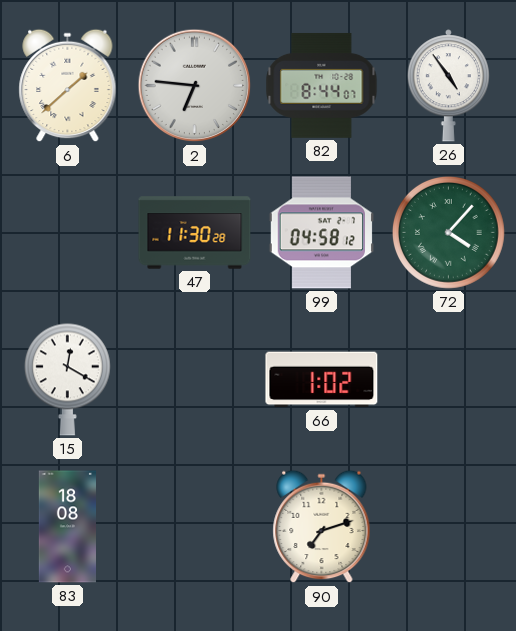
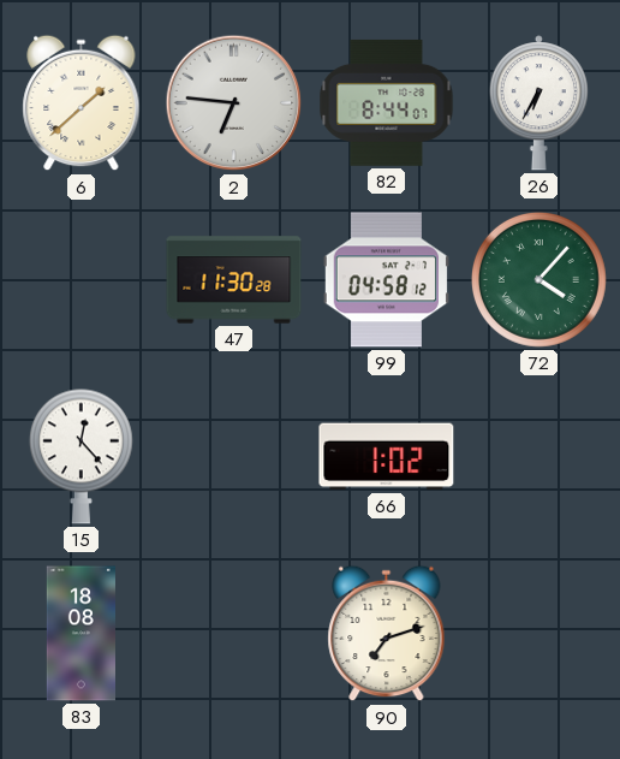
26: 4:54 -> 6:35 (538, 103)
15: 12:20 -> 12:23 (81, 456)
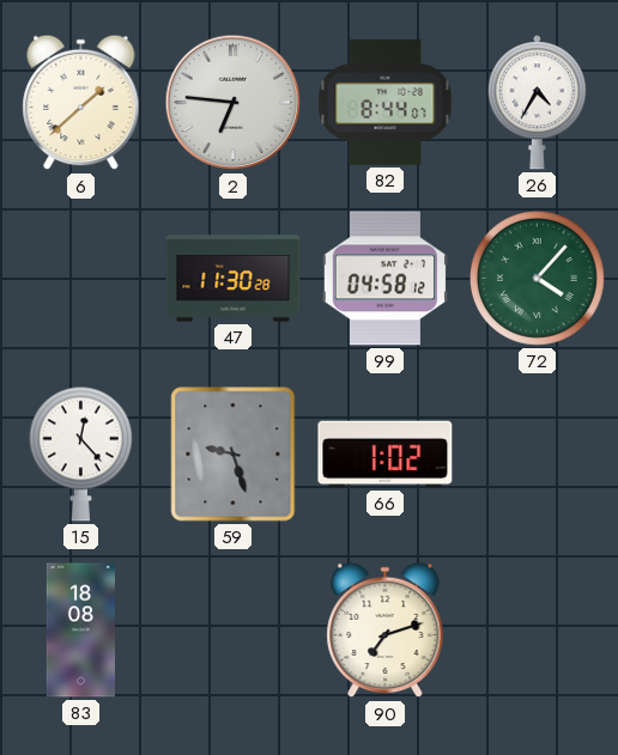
26: 6:35 -> 4:35 (537, 103)
59: none -> 9:27 (234, 455)
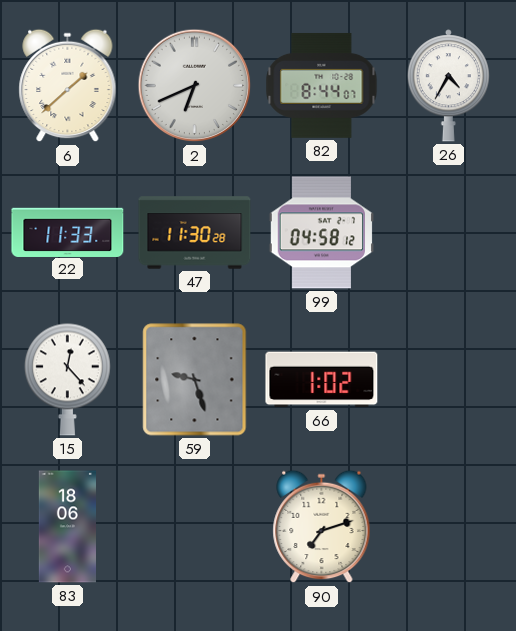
2: 6:46 -> 6:41 (195, 86)
22: none -> 11:33 (68, 232)
72: 4:07 -> none (537, 278)
83: 18:08 -> 18:06 (67, 527)
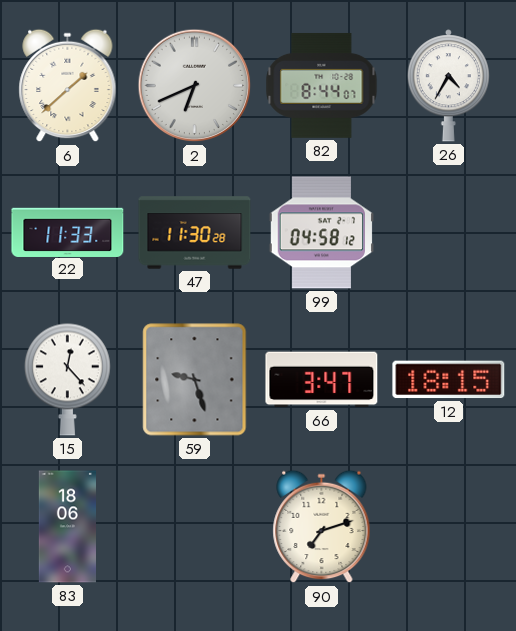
66: 1:02 -> 3:47 (322, 380)
12: none -> 18:15 (449, 380)
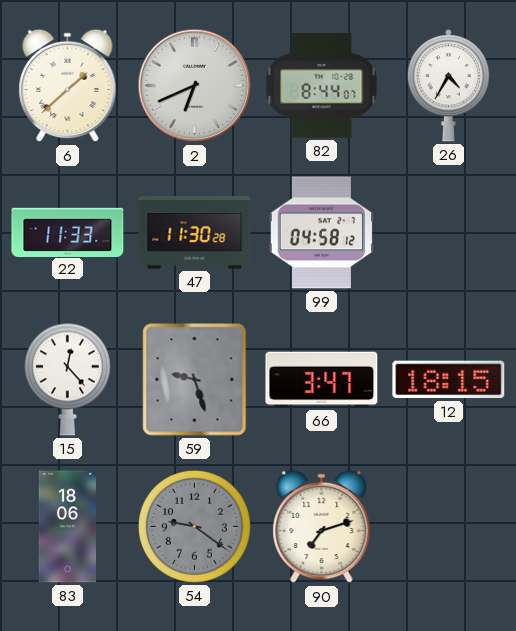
54: none -> 9:21 (194, 526)
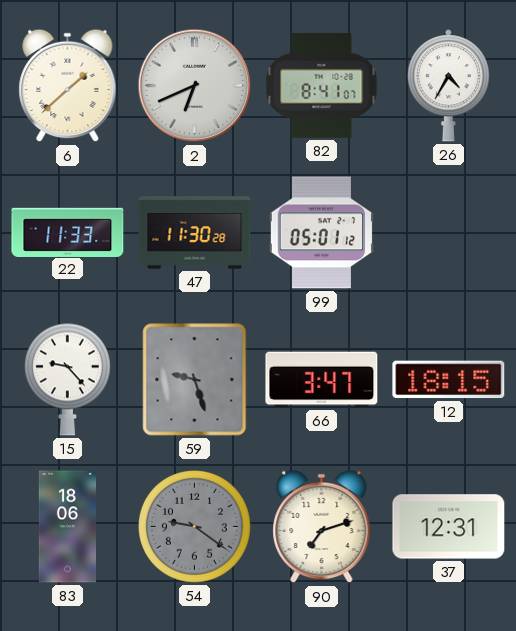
82: 8:44 -> 8:41 (322, 85)
99: 04:58 -> 05:01 (321, 233)
15: 12:23 -> 9:23 (67, 379)
37: none -> 12:31 (449, 527)
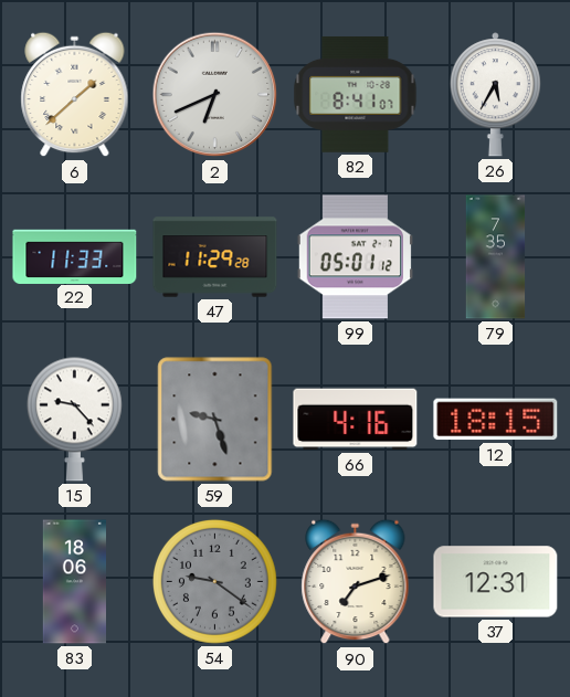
26: 4:35 -> 5:35 (495, 95)
47: 11:30 -> 11:29 (215, 257)
79: none -> 7:35 (496, 257)
66: 3:47 -> 4:16 (356, 420)
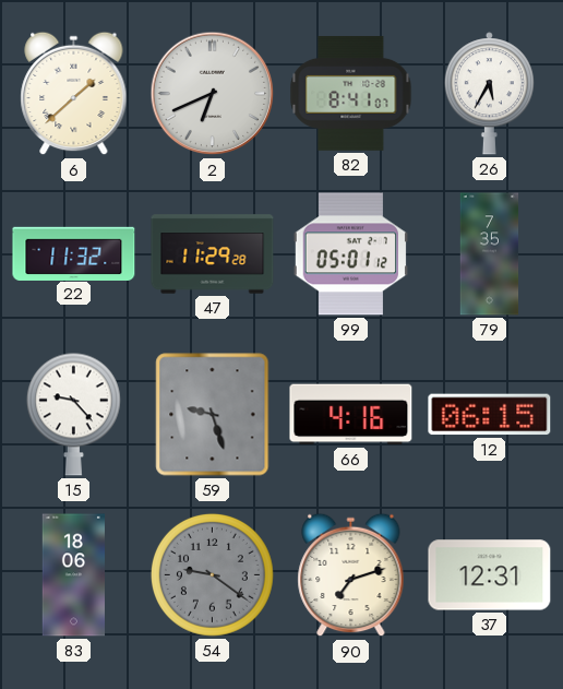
22: 11:33 -> 11:32 (74, 253)
12: 18:15 -> 06:15 (490, 415)
